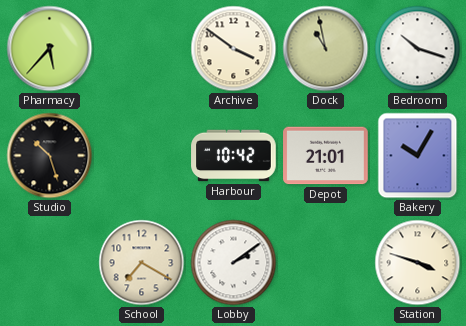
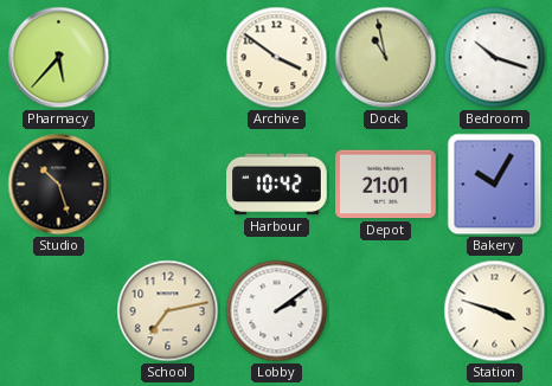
School: 7:20 -> 7:13 (168, 311)
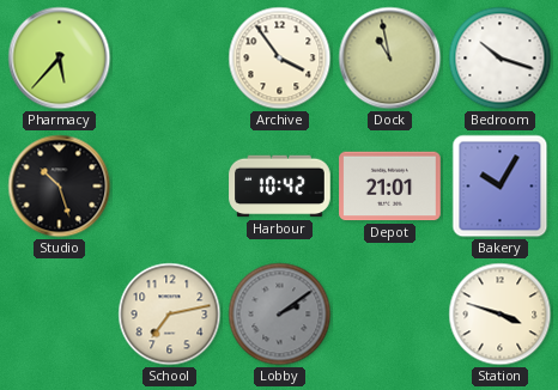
Archive: 3:51 -> 3:54 (280, 59)
Lobby dial: white -> grey (280, 315)
